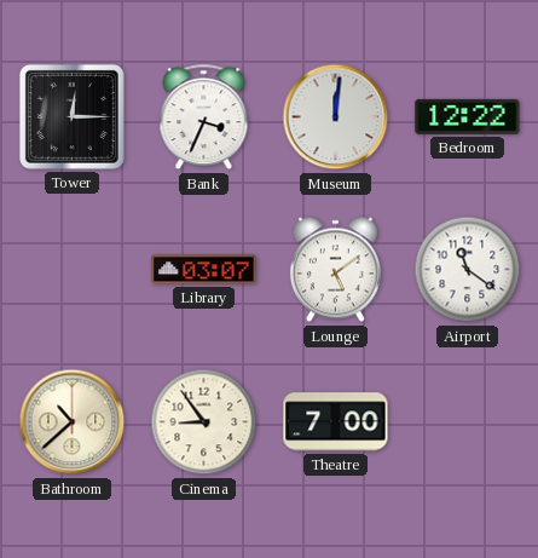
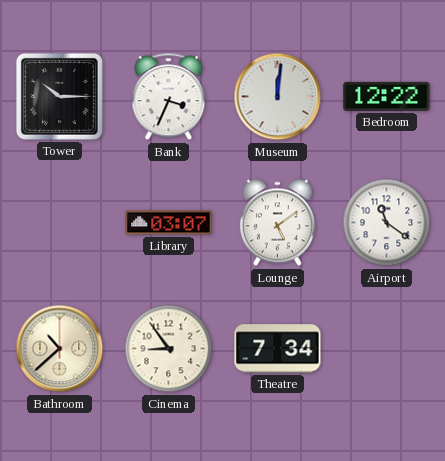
Tower: 12:15 -> 10:15 (59, 96)
Theatre: 7:00 -> 7:34 (278, 349)
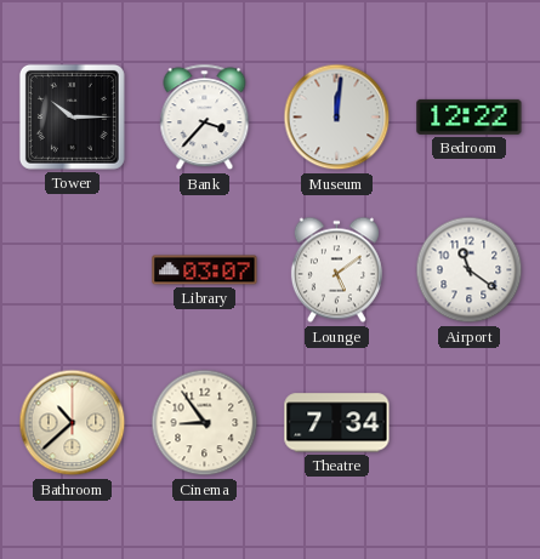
Bank: 3:34 -> 3:37 (205, 118)
